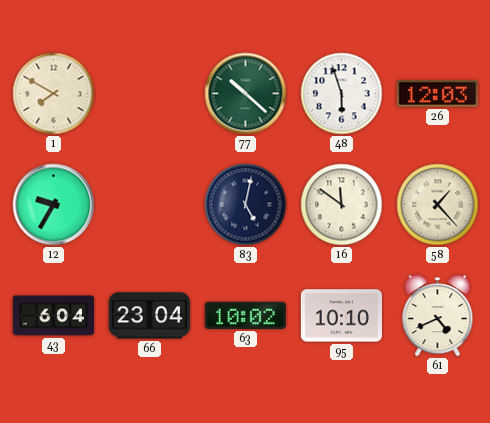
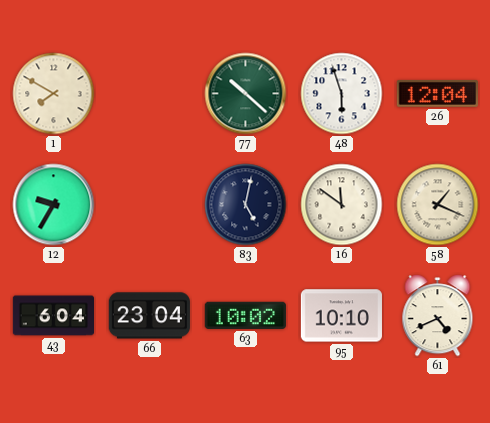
26: 12:03 -> 12:04 (437, 94)
58: 1:23 -> 1:19 (438, 205)
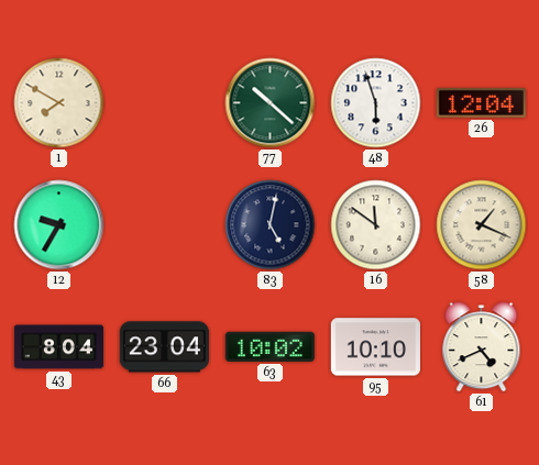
43: 6:04 -> 8:04 (58, 347)
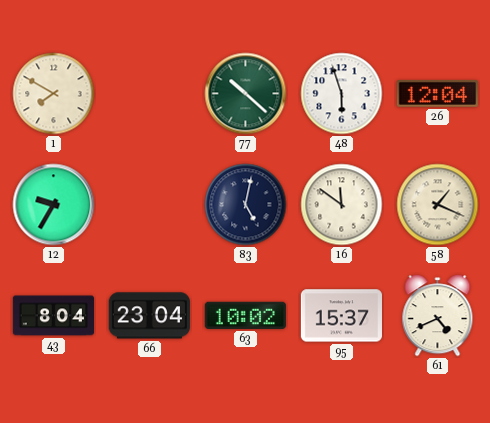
95: 10:10 -> 15:37 (341, 316)
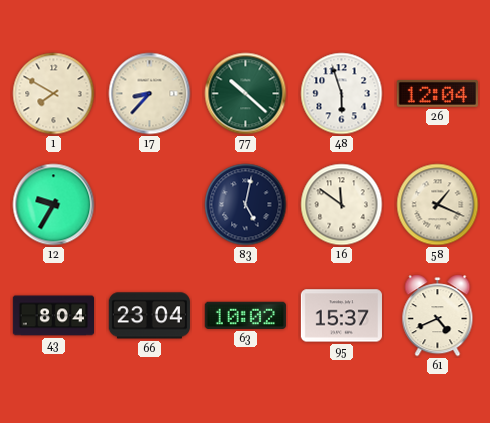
17: none -> 8:37 (150, 94)
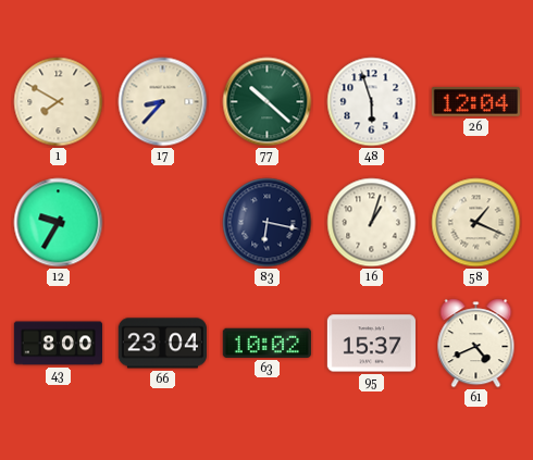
83: 5:02 -> 6:17 (268, 223)
16: 11:51 -> 1:03 (372, 223)
43: 8:04 -> 8:00 (58, 344)
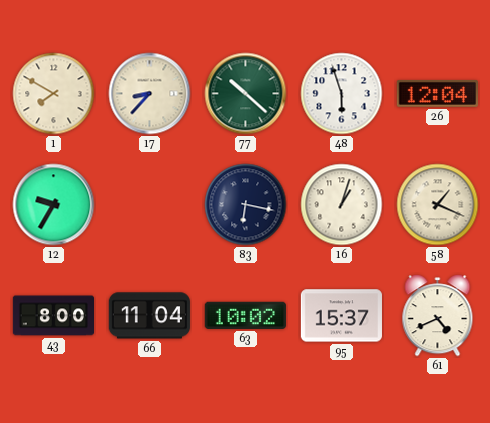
66: 23:04 -> 11:04 (149, 316)
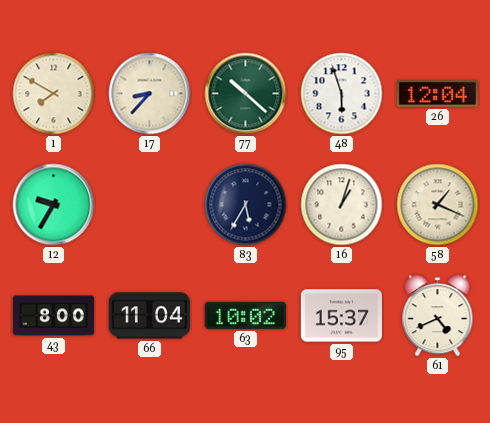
83: 6:17 -> 5:35 (246, 205)
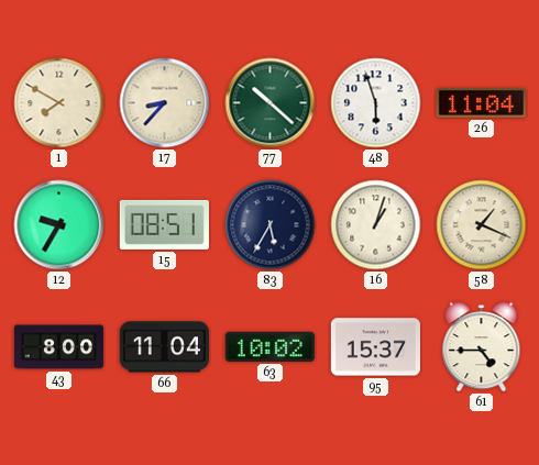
26: 12:04 -> 11:04 (481, 103)
15: none -> 08:51 (164, 224)
61: 4:41 -> 4:45 (482, 347)
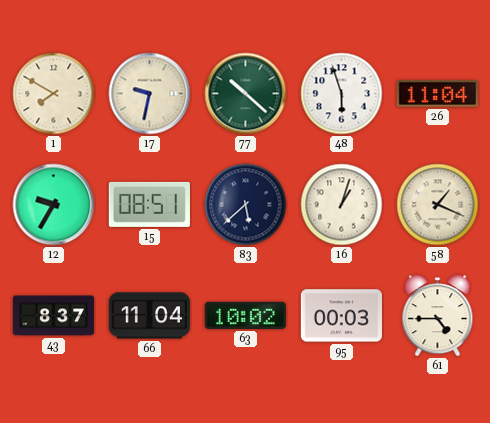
17: 8:37 -> 9:32 (150, 94)
83: 5:35 -> 5:38 (246, 205)
43: 8:00 -> 8:37 (53, 316)
95: 15:37 -> 00:03 (341, 316)
